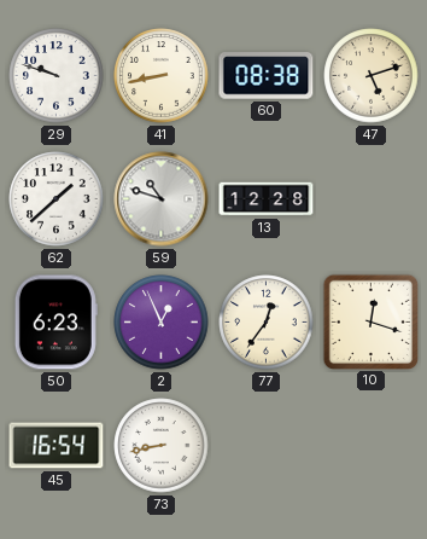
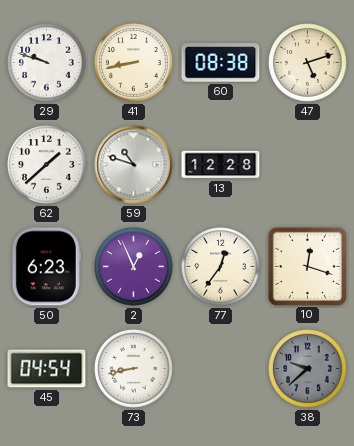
45: 16:54 -> 04:54 (47, 369)
38: none -> 9:38 (308, 369)
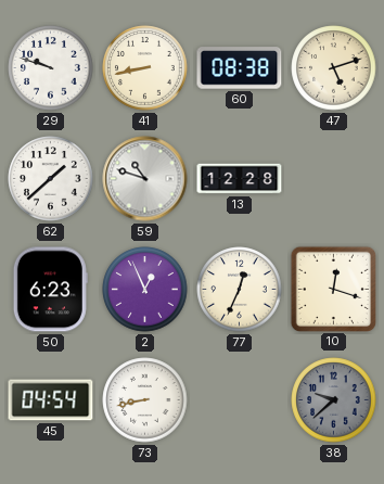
77: 12:36 -> 12:34 (240, 290)
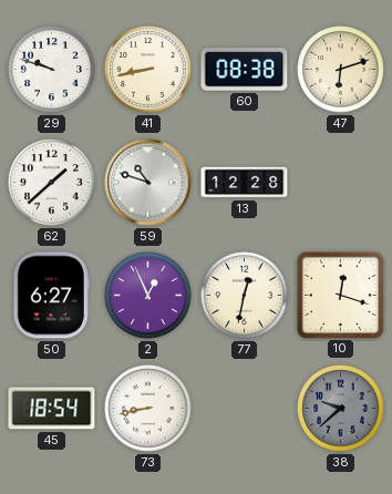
47: 5:12 -> 6:12 (341, 70)
50: 6:23 -> 6:27 (51, 296)
77: 12:34 -> 12:32 (245, 296)
45: 04:54 -> 18:54 (52, 409)
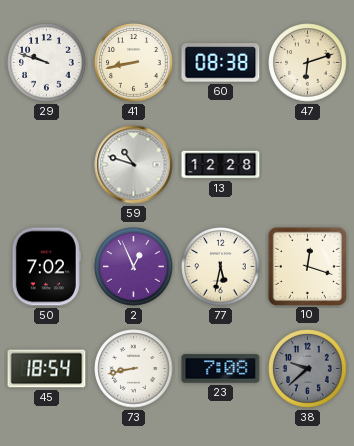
62: 1:38 -> none (52, 183)
50: 6:27 -> 7:02 (46, 267)
77: 12:32 -> 5:32 (221, 267)
23: none -> 7:08 (221, 369)
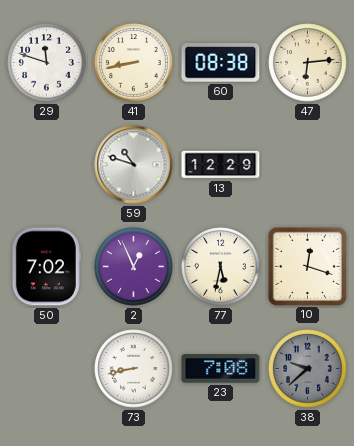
29: 9:48 -> 11:48 (47, 63)
47: 6:12 -> 6:14 (308, 63)
13: 12:28 -> 12:29 (221, 165)
45: 18:54 -> none (47, 369)
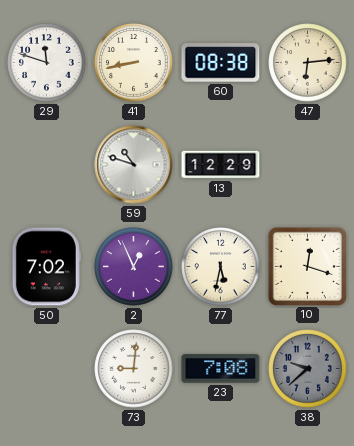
73: 8:43 -> 9:01 (134, 369)
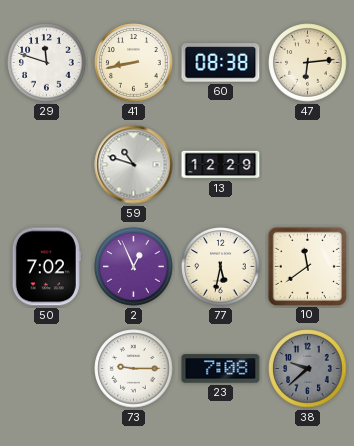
10: 12:18 -> 11:39 (307, 266)
73: 9:01 -> 9:15 (134, 369)
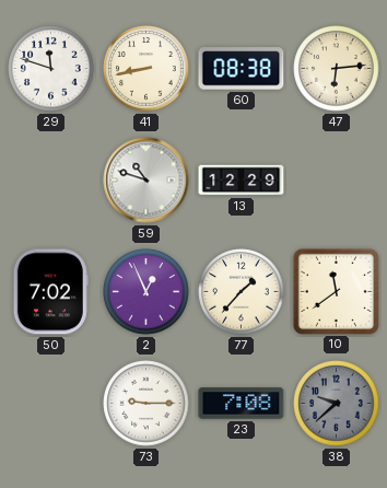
77: 5:32 -> 1:37 (242, 292)
